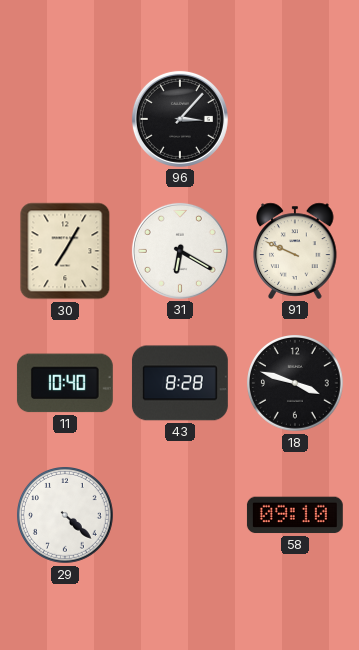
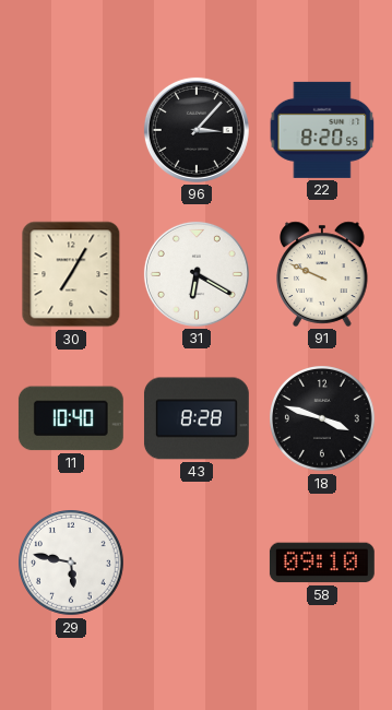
22: none -> 8:20 (322, 130)
29: 4:22 -> 5:47 (72, 564)
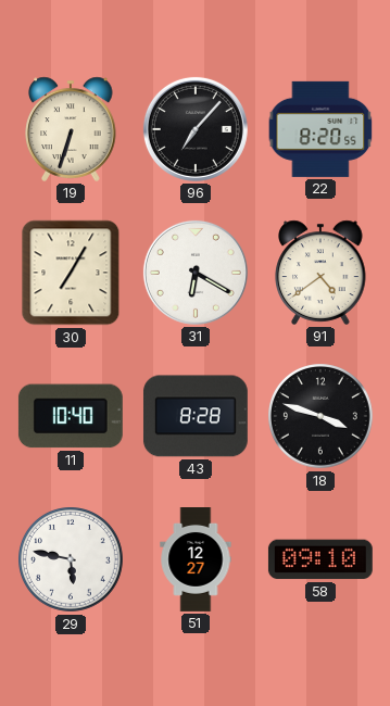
19: none -> 6:33 (71, 129)
96: 3:07 -> 7:07 (196, 129)
91: 9:49 -> 4:39 (320, 273)
51: none -> 12:27 (196, 560)
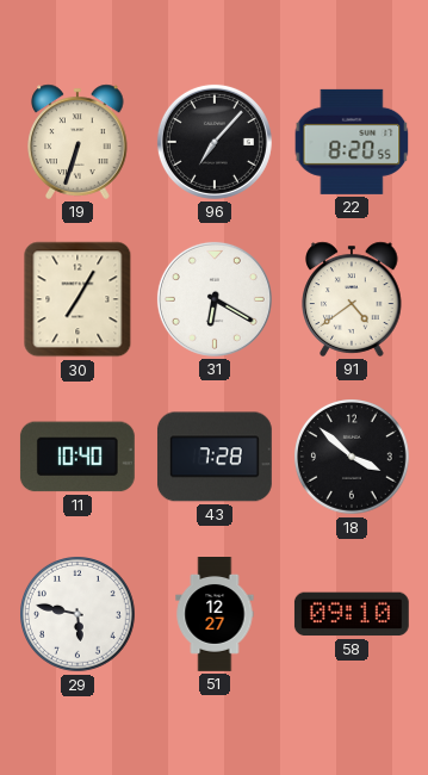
43: 8:28 -> 7:28 (215, 457)
18: 3:48 -> 3:52 (353, 458)
